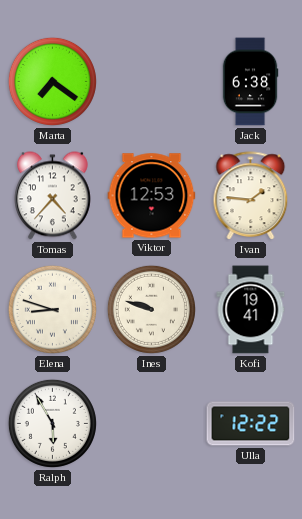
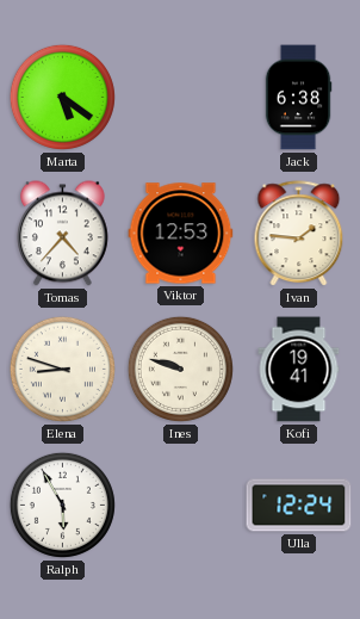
Marta: 7:21 -> 5:21 (62, 97)
Ulla: 12:22 -> 12:24 (299, 506)
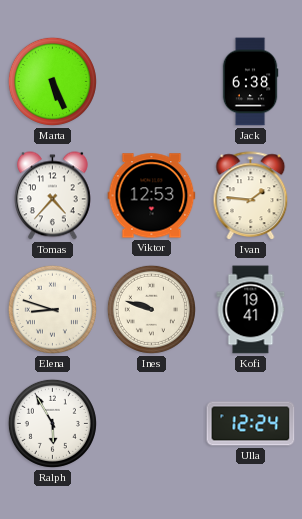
Marta: 5:21 -> 5:26 (52, 81)
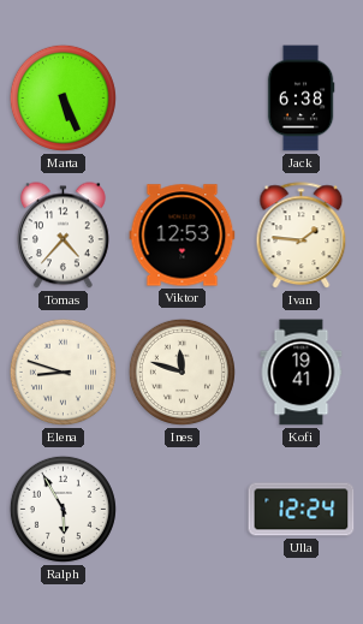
Ines: 9:48 -> 11:48 (181, 372)
